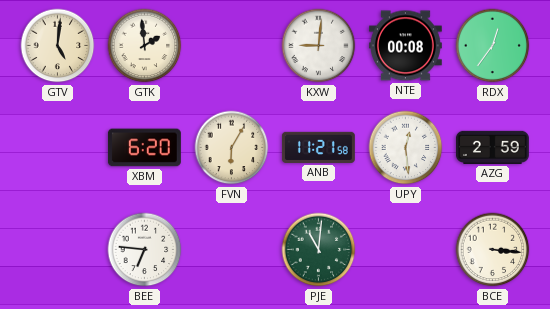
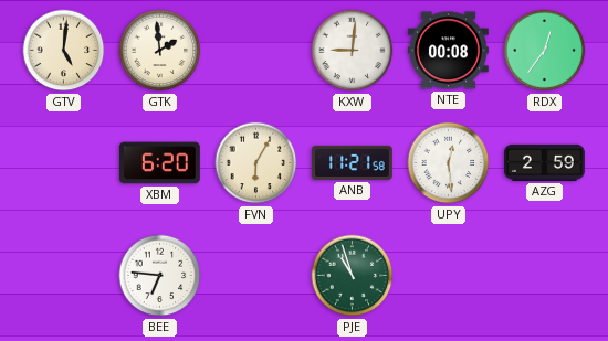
PJE: 11:01 -> 10:57 (353, 276)
BCE: 3:16 -> none (493, 250)
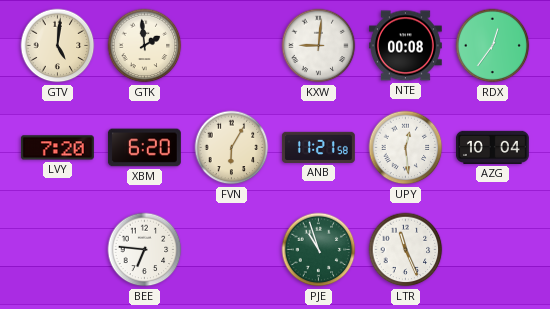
LVY: none -> 7:20 (57, 148)
AZG: 2:59 -> 10:04 (492, 147)
LTR: none -> 11:26 (406, 250)
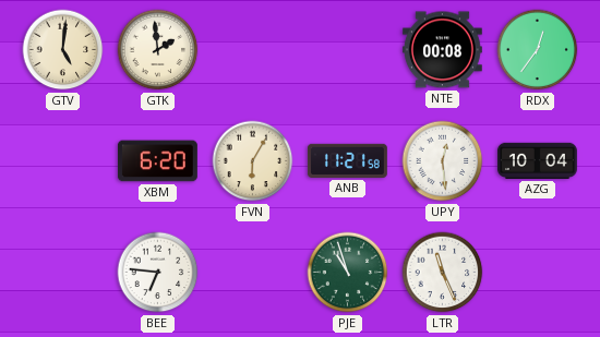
KXW: 9:01 -> none (319, 46)
LVY: 7:20 -> none (57, 148)
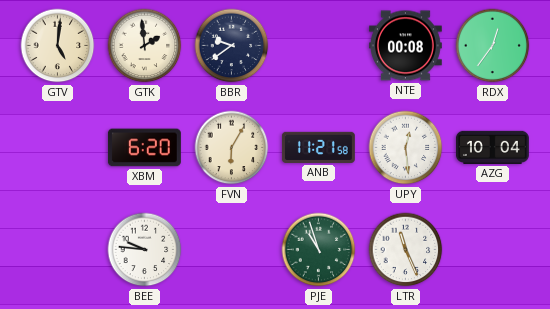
BBR: none -> 9:39 (232, 46)
BEE: 6:46 -> 9:46 (145, 250)
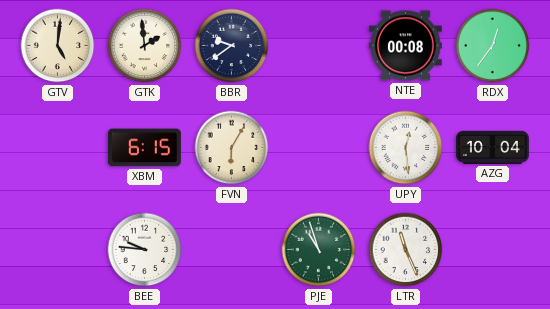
XBM: 6:20 -> 6:15 (144, 148)
ANB: 11:21 -> none (318, 147)
